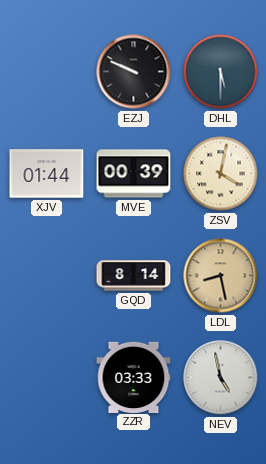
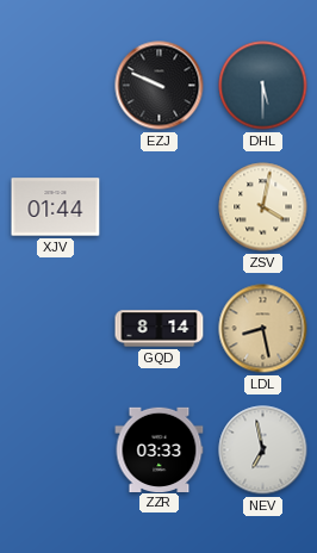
MVE: 00:39 -> none (134, 174)
NEV: 4:58 -> 6:58 (263, 451)
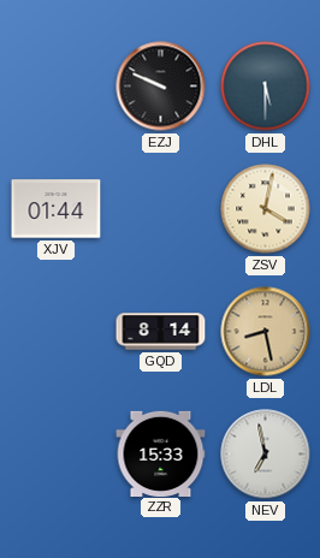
ZZR: 03:33 -> 15:33 (161, 453)
